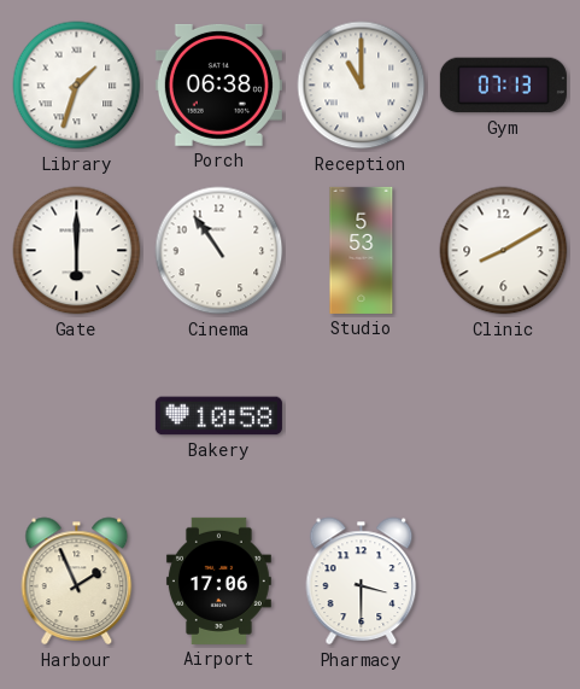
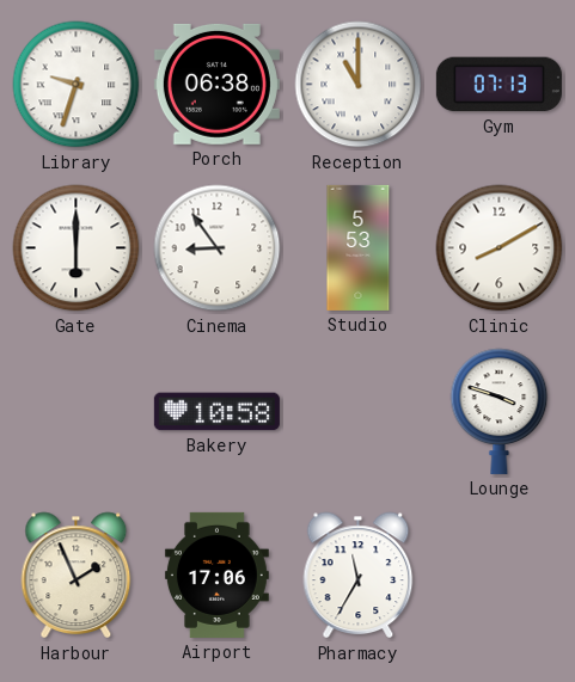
Library: 1:33 -> 9:33 (77, 85)
Cinema: 10:54 -> 8:54 (218, 248)
Lounge: none -> 3:48 (500, 411)
Pharmacy: 3:30 -> 11:35 (359, 576)
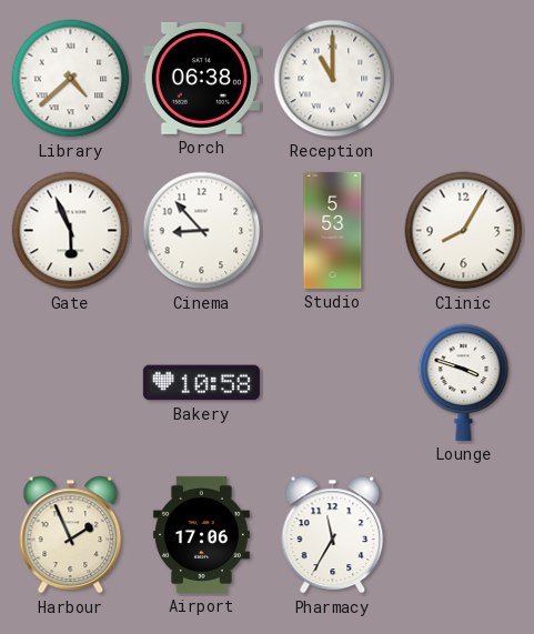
Library: 9:33 -> 4:38 (71, 79)
Gym: 07:13 -> none (498, 85)
Gate: 6:00 -> 5:56 (71, 231)
Cinema: 8:54 -> 8:53 (202, 231)
Clinic: 8:10 -> 8:05 (464, 231)
